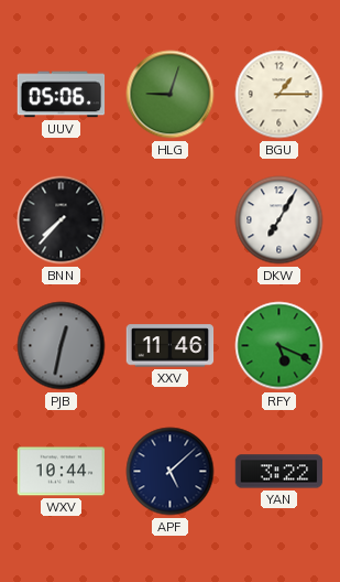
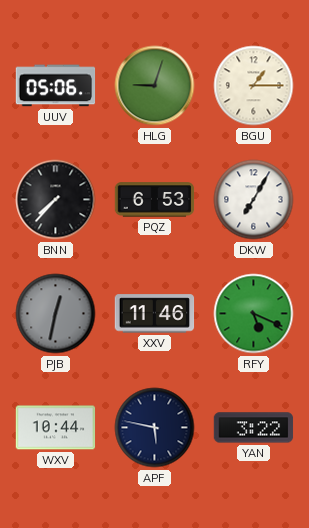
PQZ: none -> 6:53 (155, 200)
APF: 5:08 -> 5:47 (155, 428)
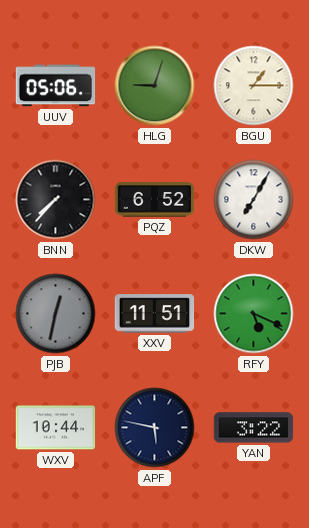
PQZ: 6:53 -> 6:52 (155, 200)
XXV: 11:46 -> 11:51 (155, 314)
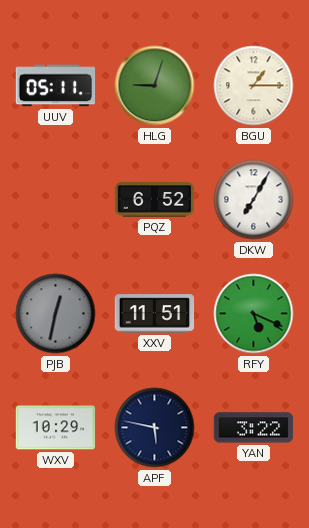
UUV: 05:06 -> 05:11 (56, 86)
BNN: 7:37 -> none (56, 200)
WXV: 10:44 -> 10:29 (56, 428)
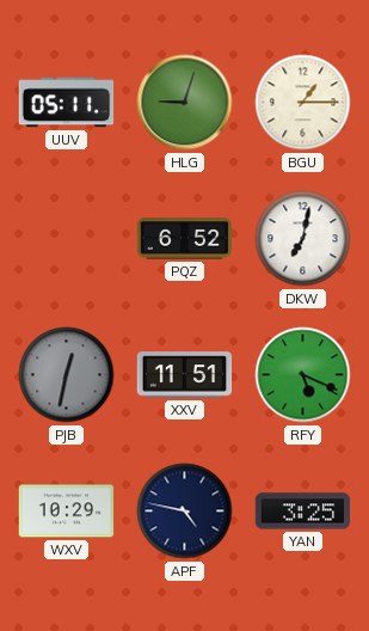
DKW: 7:05 -> 7:02 (303, 239)
APF: 5:47 -> 4:47 (185, 511)
YAN: 3:22 -> 3:25 (303, 511)
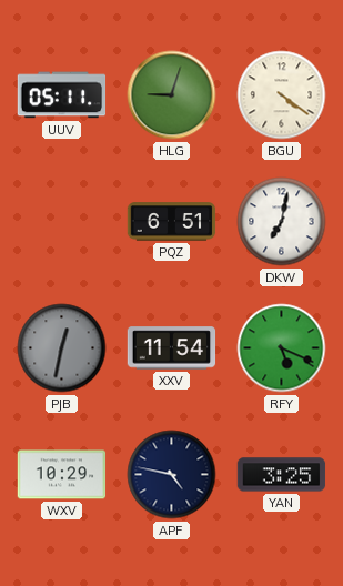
BGU: 1:15 -> 4:21 (282, 95)
PQZ: 6:52 -> 6:51 (172, 222)
XXV: 11:51 -> 11:54 (172, 348)
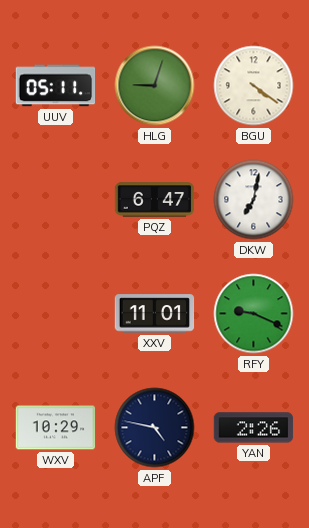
PQZ: 6:51 -> 6:47 (155, 200)
PJB: 12:32 -> none (62, 348)
XXV: 11:54 -> 11:01 (155, 314)
RFY: 5:19 -> 9:19 (254, 314)
YAN: 3:25 -> 2:26 (254, 428)
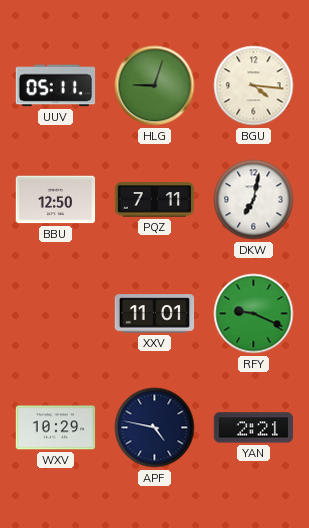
BGU: 4:21 -> 4:16 (254, 86)
BBU: none -> 12:50 (56, 200)
PQZ: 6:47 -> 7:11 (155, 200)
YAN: 2:26 -> 2:21 (254, 428)
